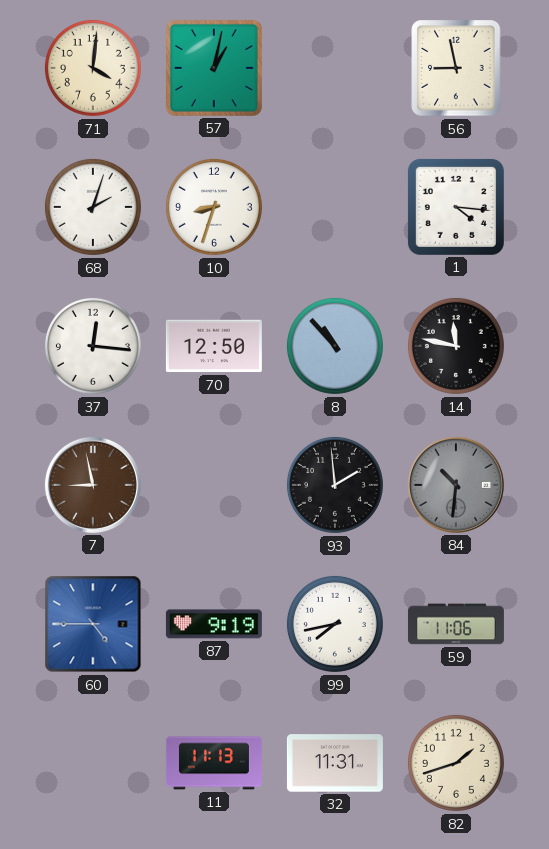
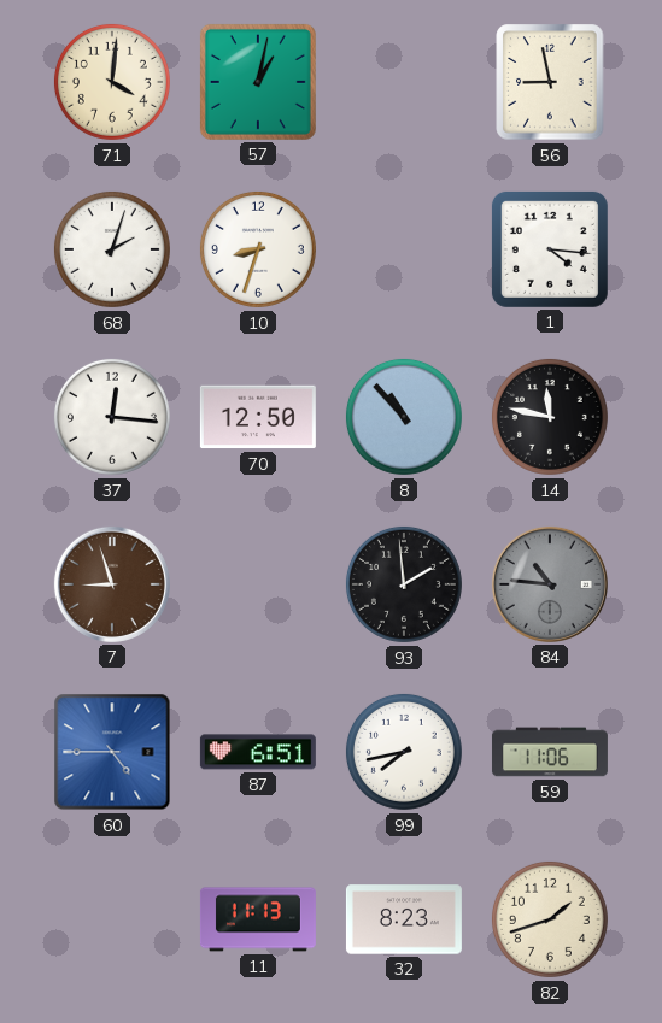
7: 8:58 -> 8:57 (112, 584)
84: 10:31 -> 10:46 (550, 584)
87: 9:19 -> 6:51 (258, 752)
32: 11:31 -> 8:23 (404, 919)
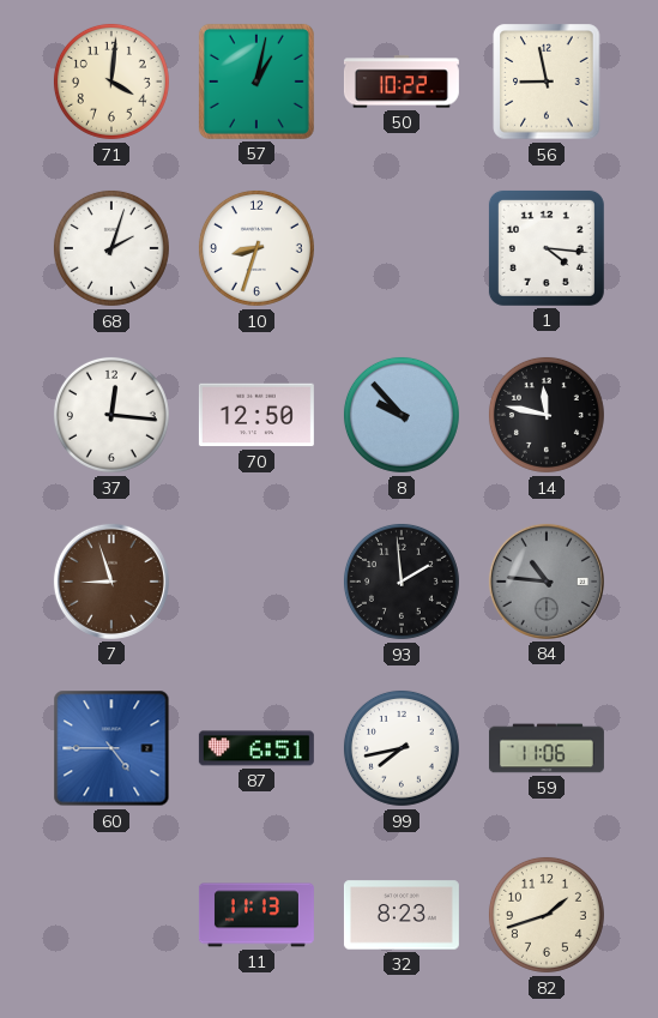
50: none -> 10:22 (402, 82)
8: 10:53 -> 9:53 (402, 415)
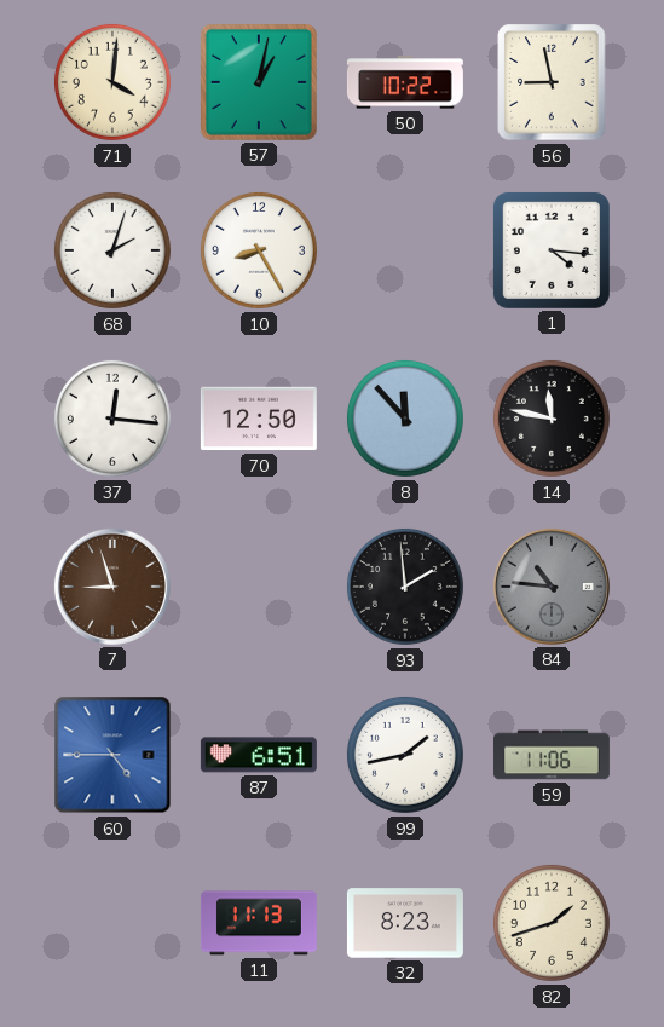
10: 8:33 -> 8:25 (259, 250)
8: 9:53 -> 11:53 (405, 419)
99: 7:43 -> 1:43 (405, 755)
